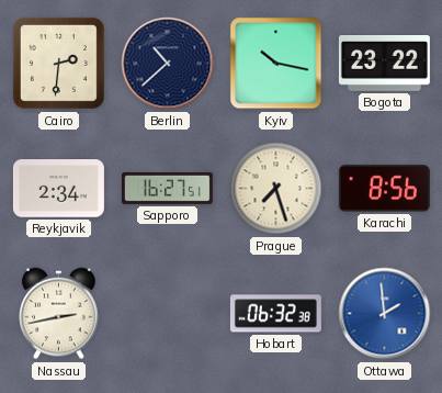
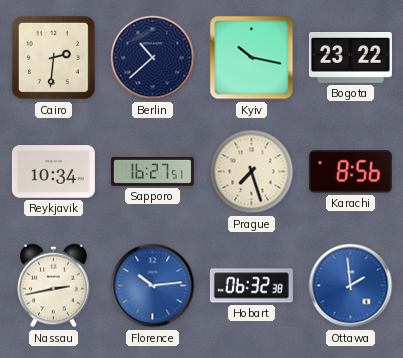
Reykjavik: 2:34 -> 10:34 (53, 172)
Florence: none -> 10:14 (153, 286)
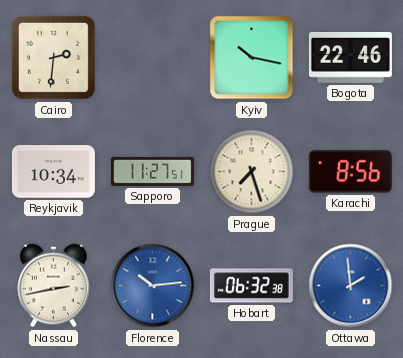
Berlin: 10:38 -> none (153, 58)
Bogota: 23:22 -> 22:46 (350, 58)
Sapporo: 16:27 -> 11:27 (152, 171)
